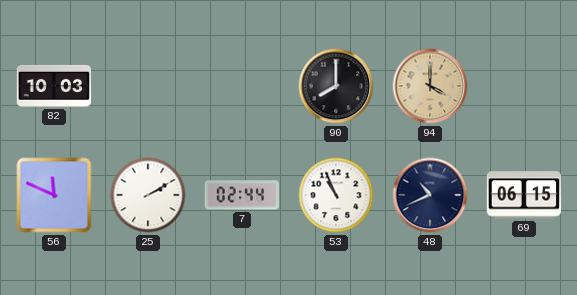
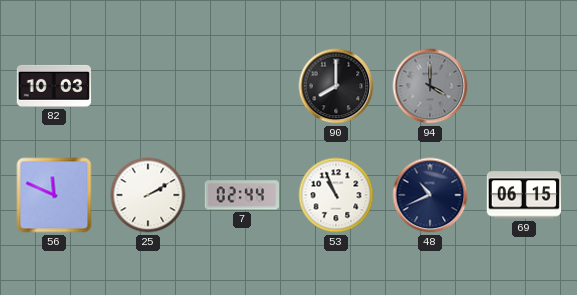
94 dial: champagne -> grey (430, 86)
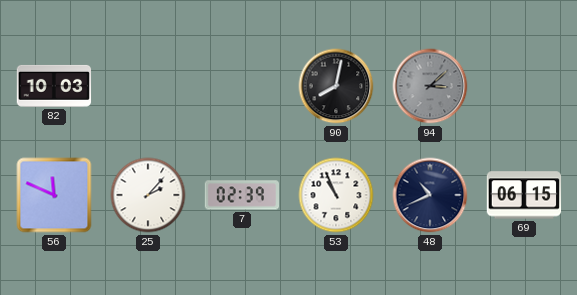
90: 8:00 -> 8:02 (336, 86)
94: 4:00 -> 3:08 (430, 86)
25: 2:10 -> 2:07 (148, 195)
7: 02:44 -> 02:39 (242, 195)
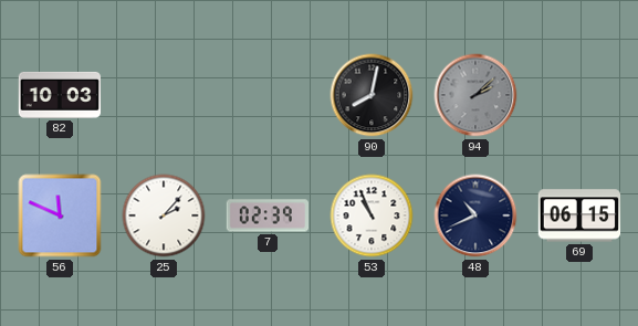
94: 3:08 -> 2:08 (475, 95)
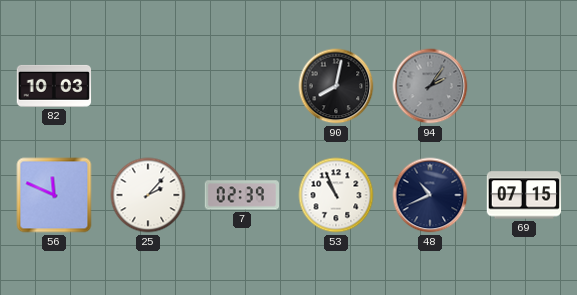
94: 2:08 -> 2:06 (430, 86)
69: 06:15 -> 07:15 (524, 195)
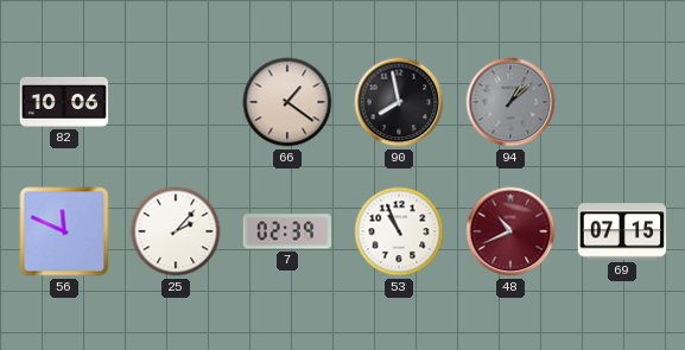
82: 10:03 -> 10:06 (64, 102)
66: none -> 1:21 (287, 102)
90: 8:02 -> 7:58 (399, 102)
94: 2:06 -> 1:08 (510, 102)
48 dial: navy -> burgundy (510, 231)
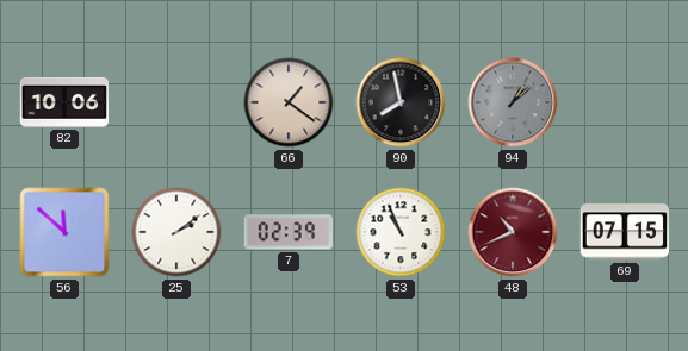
56: 11:49 -> 11:52 (64, 232)
25: 2:07 -> 2:09 (176, 232)
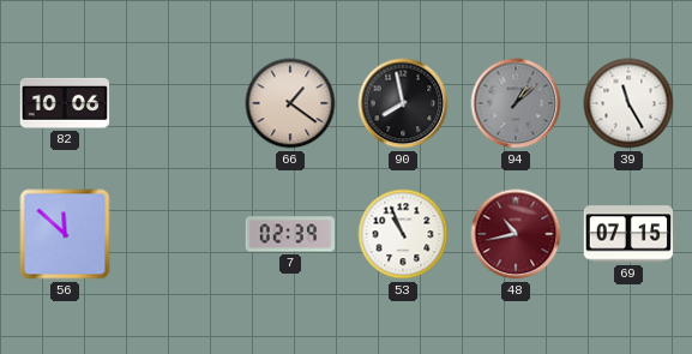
39: none -> 11:25 (628, 103)
25: 2:09 -> none (176, 232)
48: 10:41 -> 10:43 (516, 234)
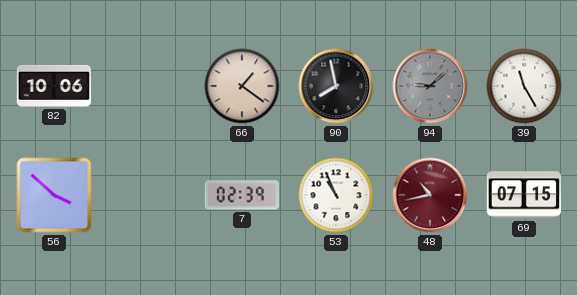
94: 1:08 -> 9:08 (430, 86)
56: 11:52 -> 3:52 (54, 195)
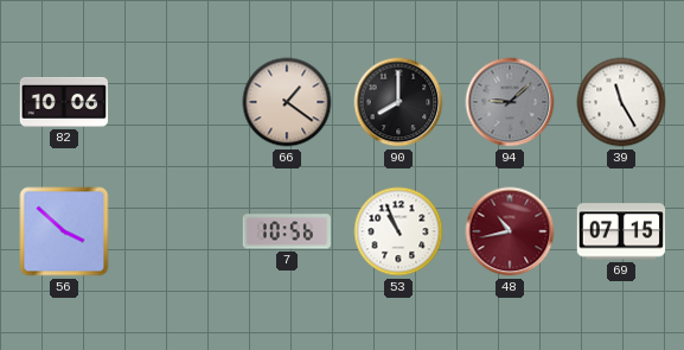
90: 7:58 -> 8:00 (398, 102)
7: 02:39 -> 10:56 (287, 231)
